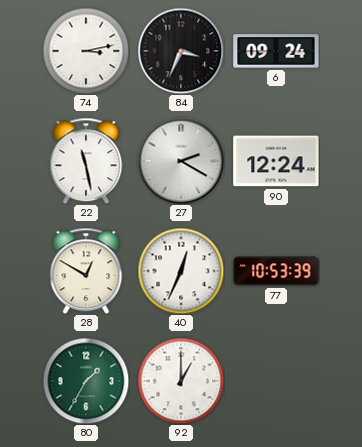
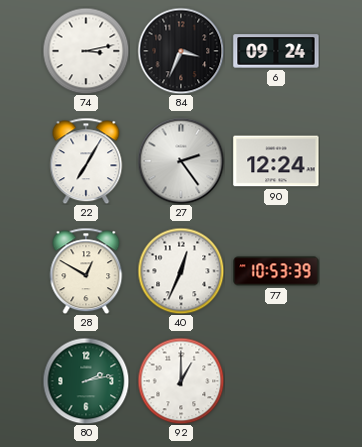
22: 11:28 -> 7:05 (86, 161)
27: 2:20 -> 2:24 (181, 161)
80: 1:35 -> 2:13 (86, 381)
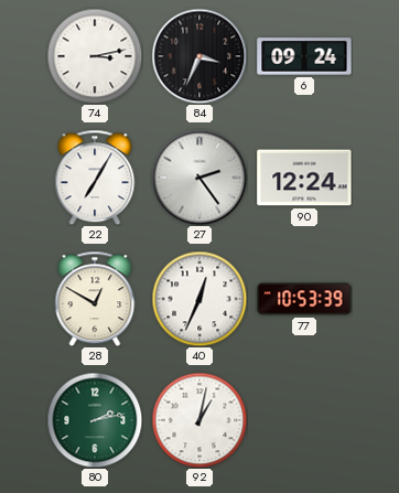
92: 1:00 -> 1:02 (199, 420)
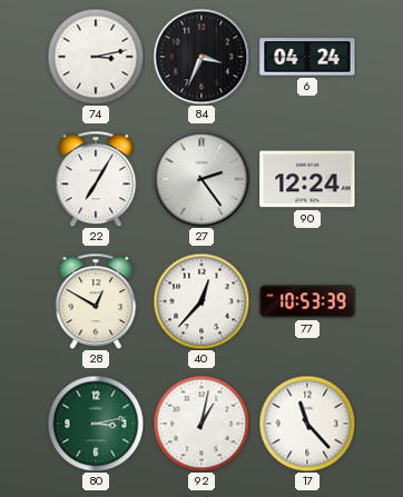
6: 09:24 -> 04:24 (307, 57)
40: 12:34 -> 12:37 (202, 301)
80: 2:13 -> 3:13 (96, 424)
17: none -> 11:23 (307, 424)
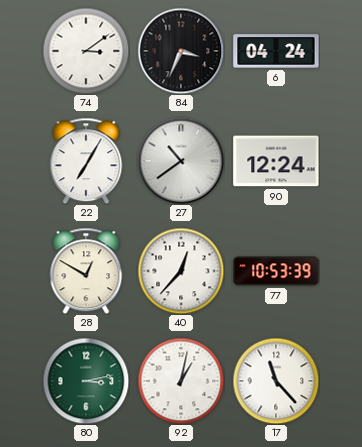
74: 3:13 -> 3:09 (86, 51)
27: 2:24 -> 10:39 (181, 161)
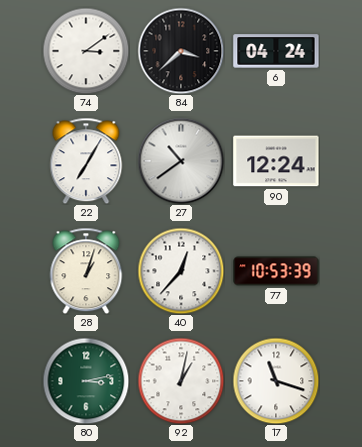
84: 3:34 -> 3:38 (181, 51)
28: 12:50 -> 1:03 (86, 271)
17: 11:23 -> 11:18 (276, 381)
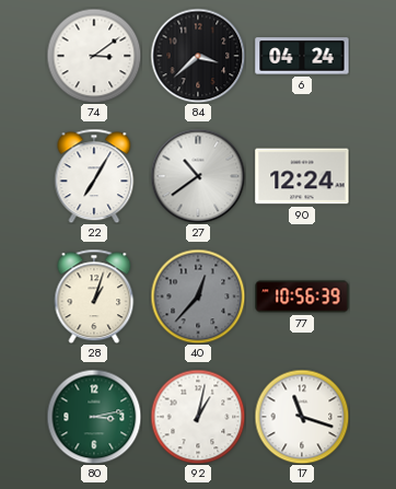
40 dial: white -> grey (198, 296)
77: 10:53 -> 10:56 (302, 296)
